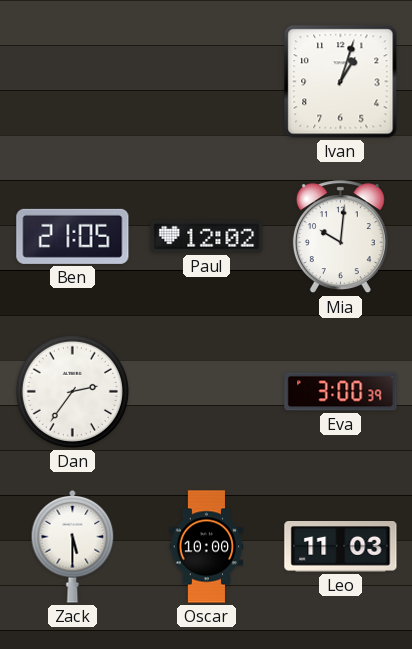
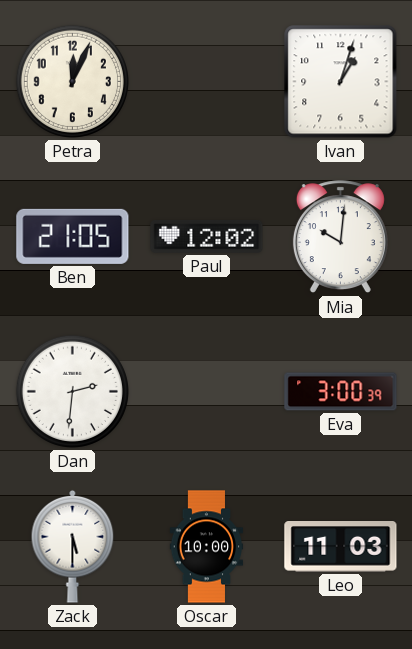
Petra: none -> 12:04 (72, 81)
Dan: 2:36 -> 2:31 (72, 391)
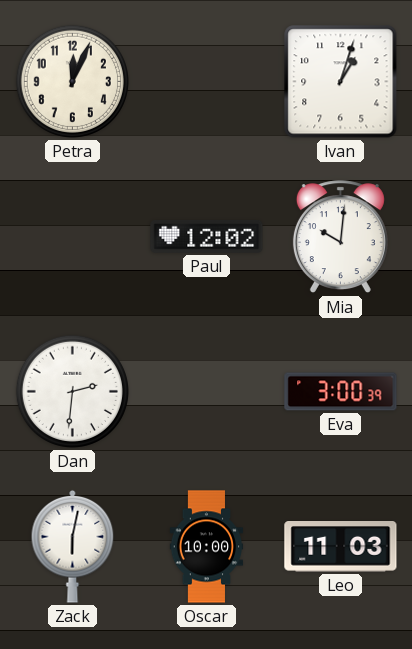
Ben: 21:05 -> none (73, 236)
Zack: 5:30 -> 6:02 (73, 546)
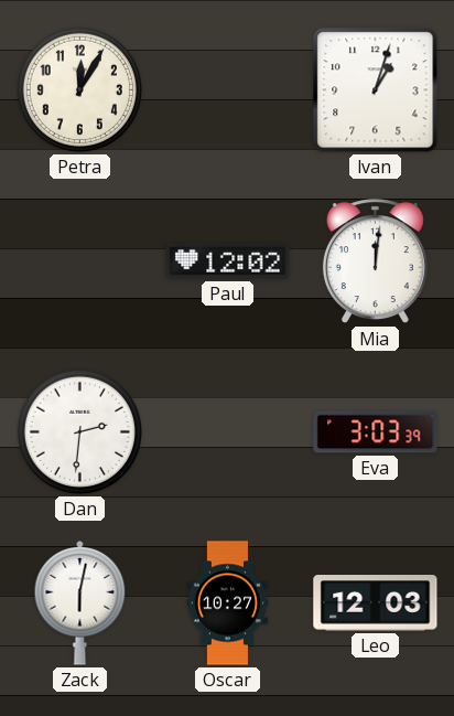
Petra: 12:04 -> 12:05 (79, 89)
Mia: 10:01 -> 12:01 (375, 261)
Eva: 3:00 -> 3:03 (376, 432)
Oscar: 10:00 -> 10:27 (228, 603)
Leo: 11:03 -> 12:03 (376, 603)
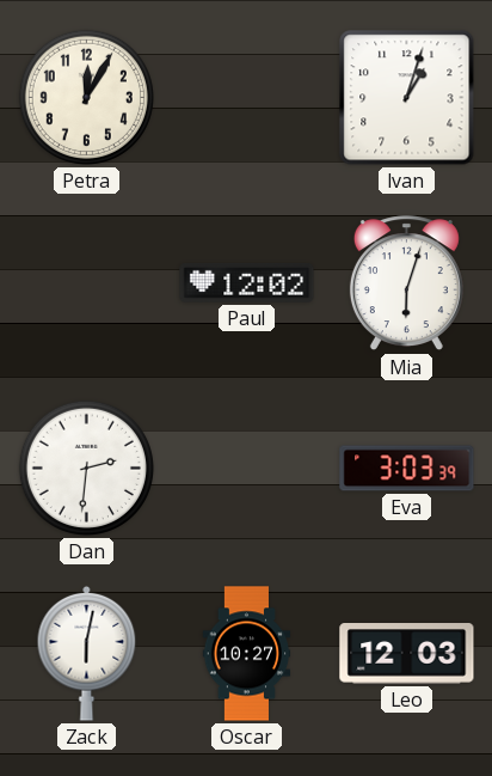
Mia: 12:01 -> 6:03 (406, 283)
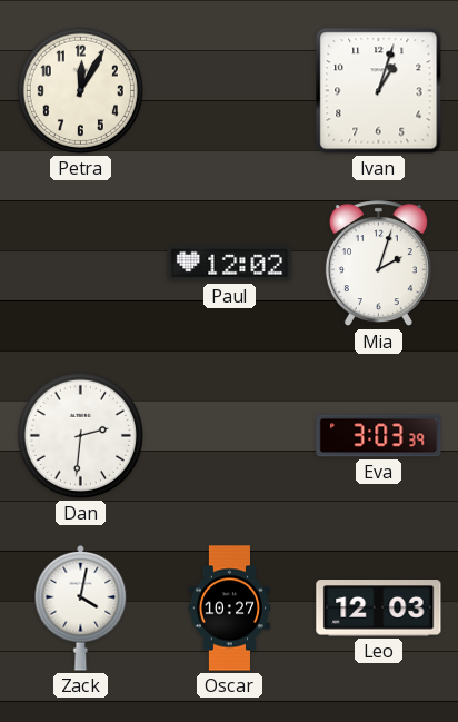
Mia: 6:03 -> 2:03 (378, 264)
Zack: 6:02 -> 4:02 (81, 607)
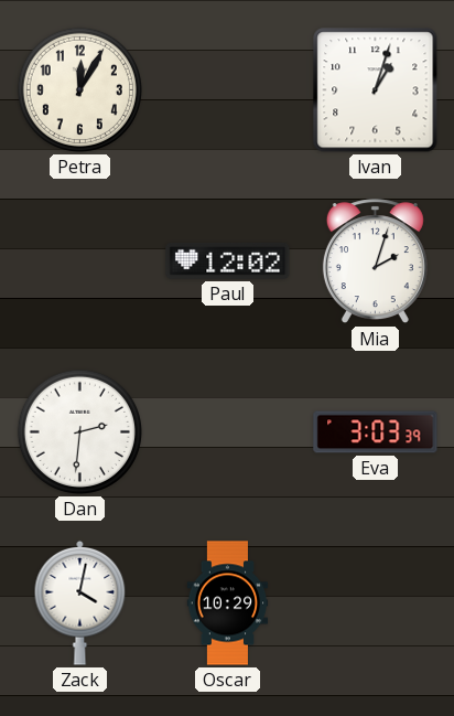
Oscar: 10:27 -> 10:29 (228, 603)
Leo: 12:03 -> none (379, 609)
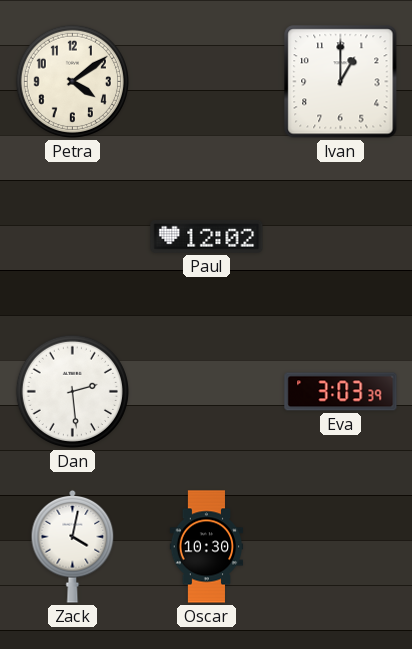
Petra: 12:05 -> 4:09 (72, 81)
Ivan: 1:03 -> 1:00 (341, 82)
Mia: 2:03 -> none (375, 261)
Dan: 2:31 -> 2:29 (72, 391)
Oscar: 10:29 -> 10:30 (207, 547)
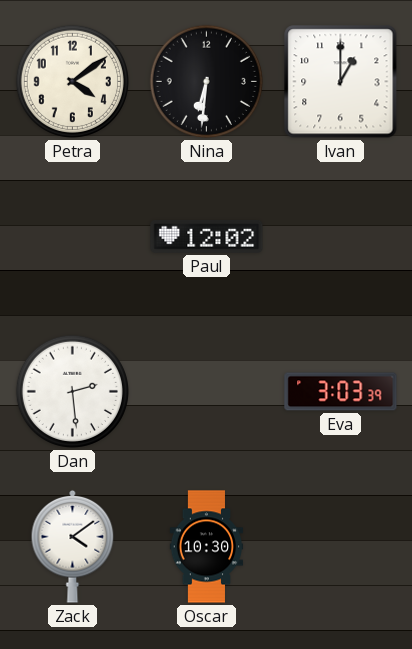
Nina: none -> 6:31 (206, 81)
Zack: 4:02 -> 4:09 (73, 546)
